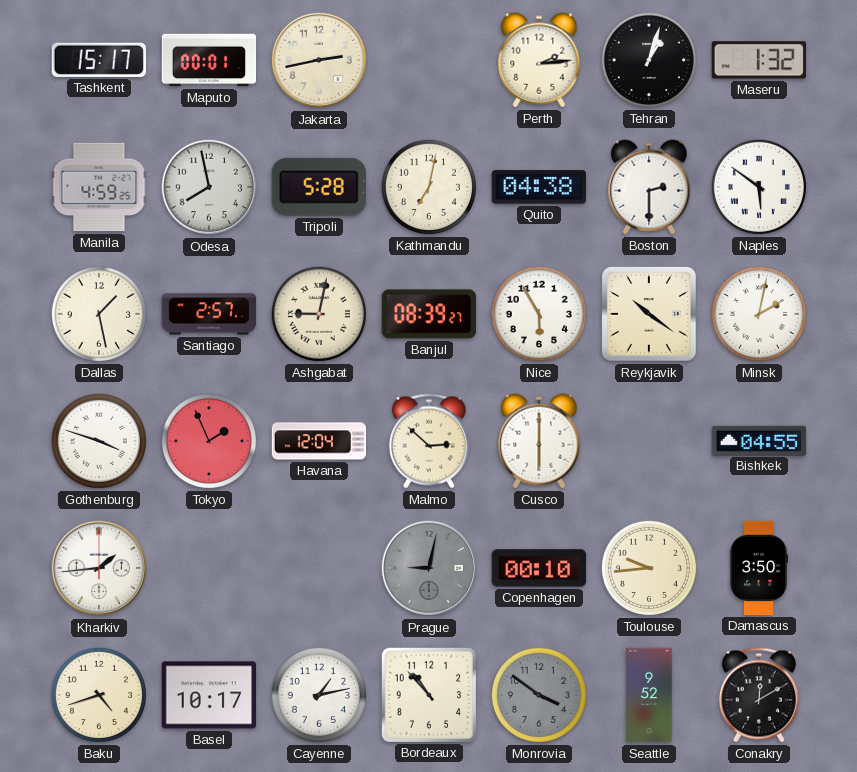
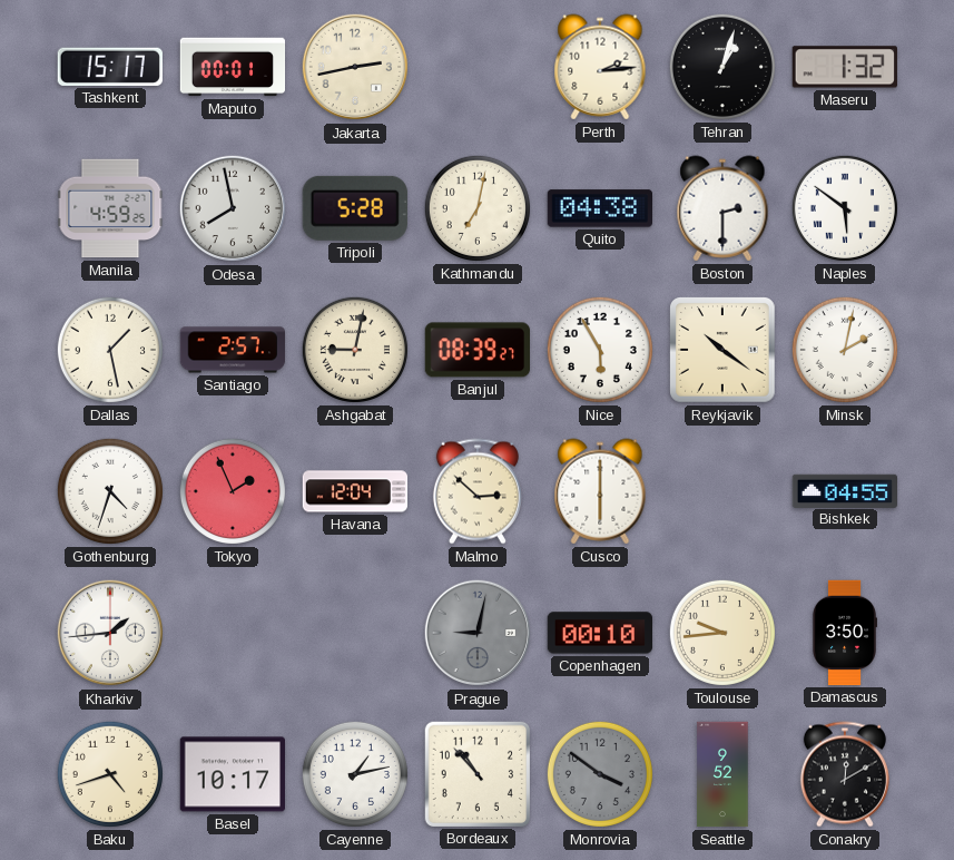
Gothenburg: 3:48 -> 4:33 (110, 491)
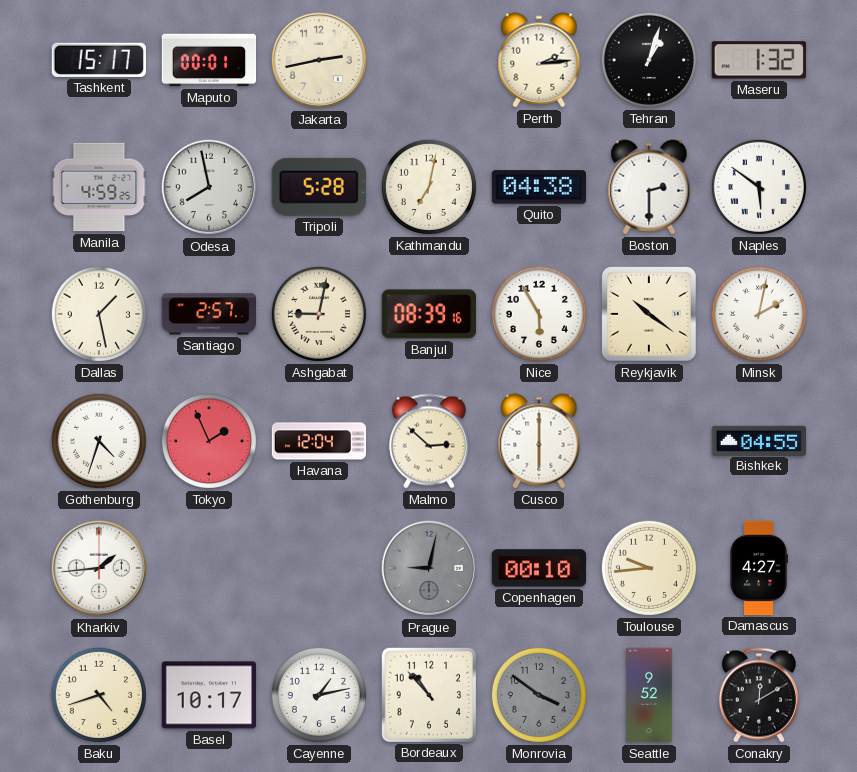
Banjul: 08:39:27 -> 08:39:16 (428, 314)
Damascus: 3:50 -> 4:27 (759, 568)
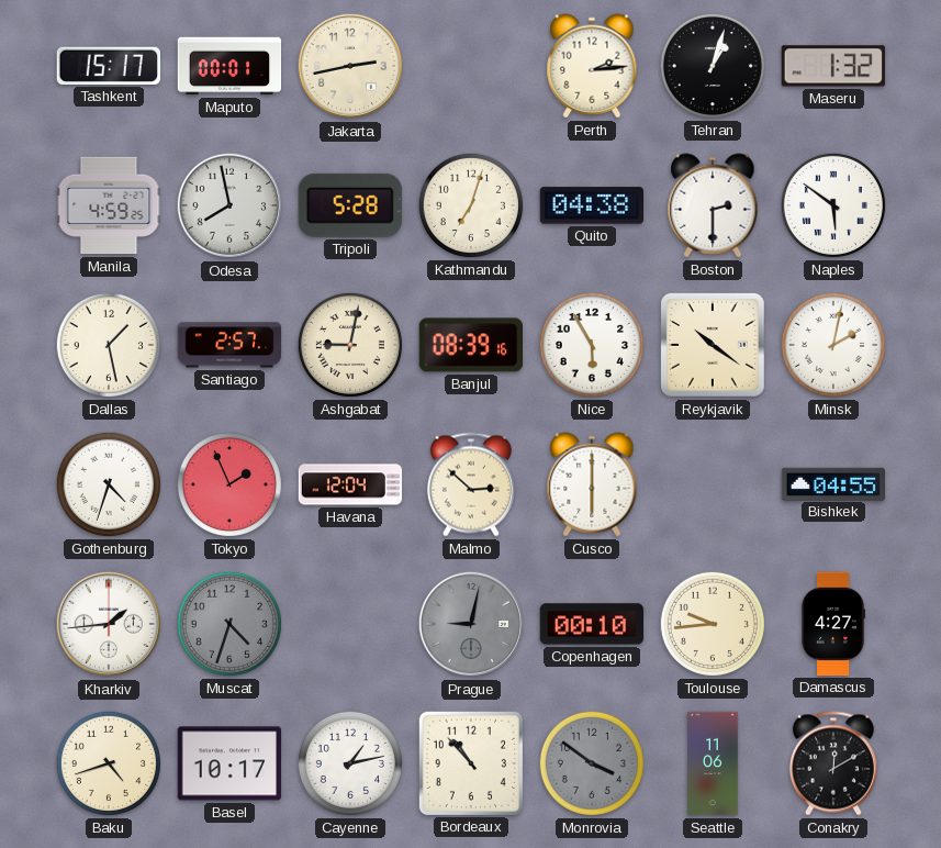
Kathmandu: 7:02 -> 7:03 (471, 205)
Muscat: none -> 4:33 (229, 624)
Seattle: 9:52 -> 11:06 (713, 763)
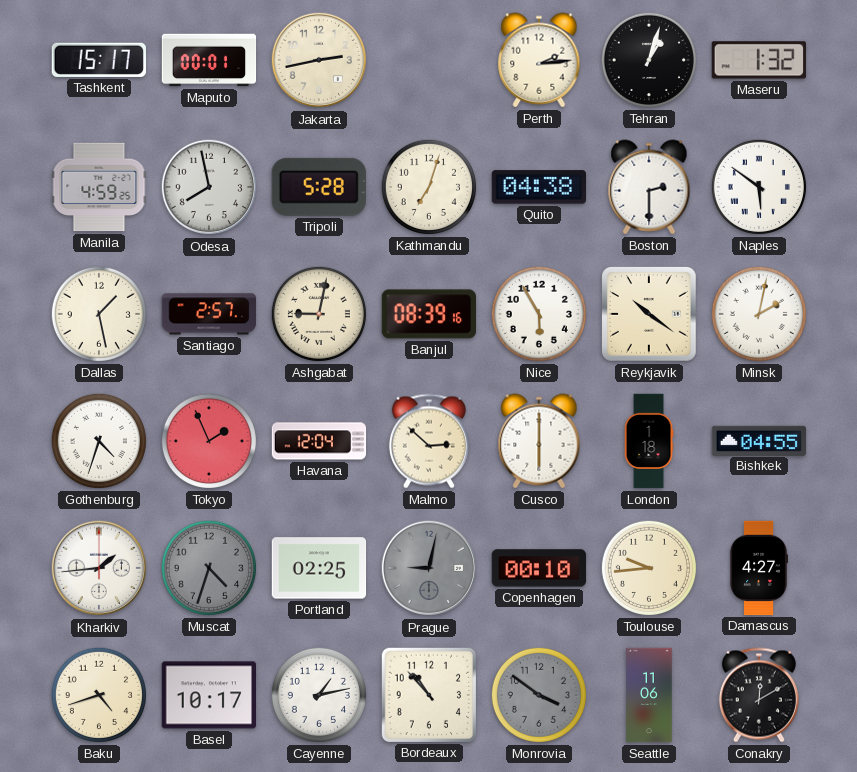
London: none -> 1:18 (649, 441)
Portland: none -> 02:25 (319, 568)
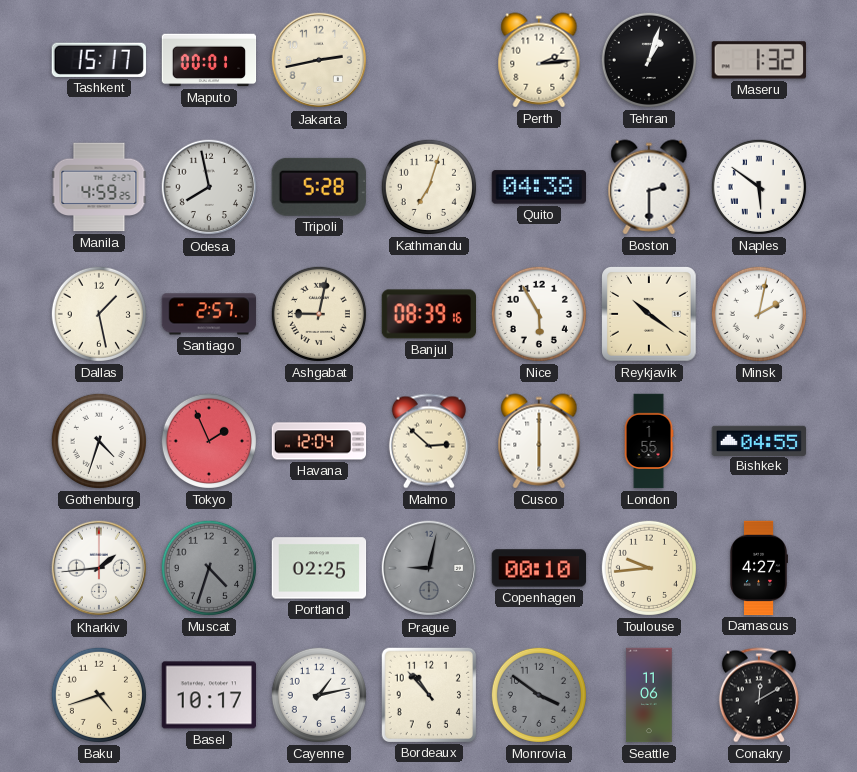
London: 1:18 -> 1:55 (649, 441)
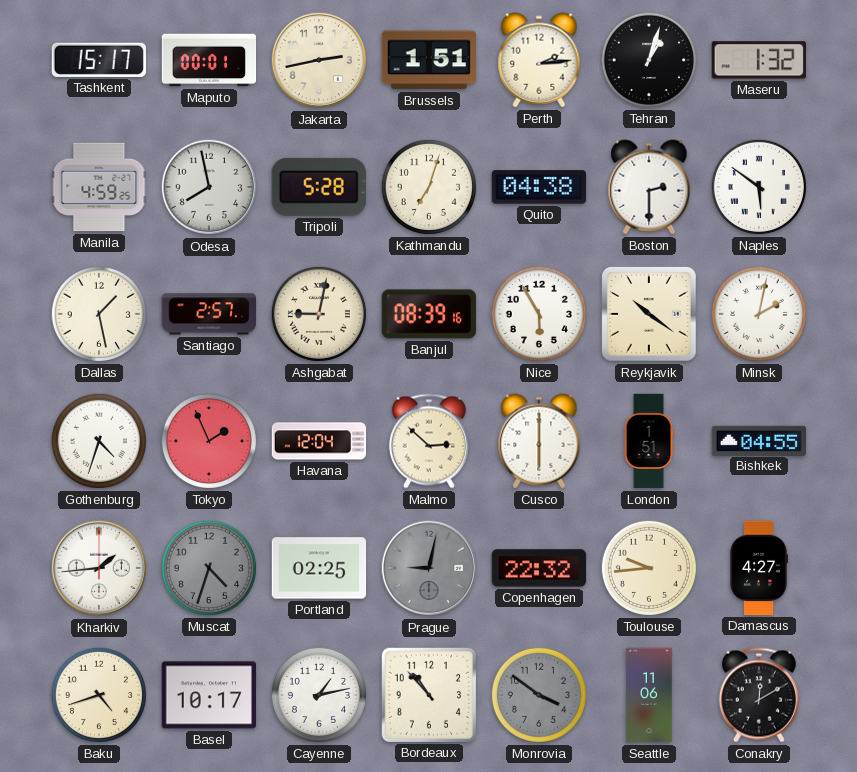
Brussels: none -> 1:51 (428, 60)
London: 1:55 -> 1:51 (649, 441)
Copenhagen: 00:10 -> 22:32 (539, 568)
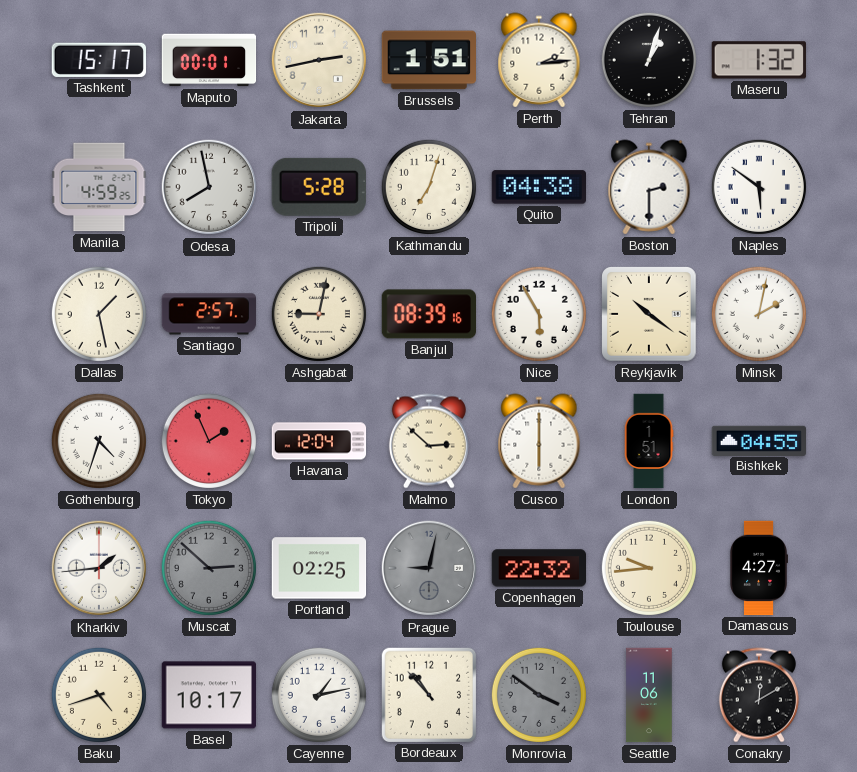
Muscat: 4:33 -> 2:52 (209, 568)
